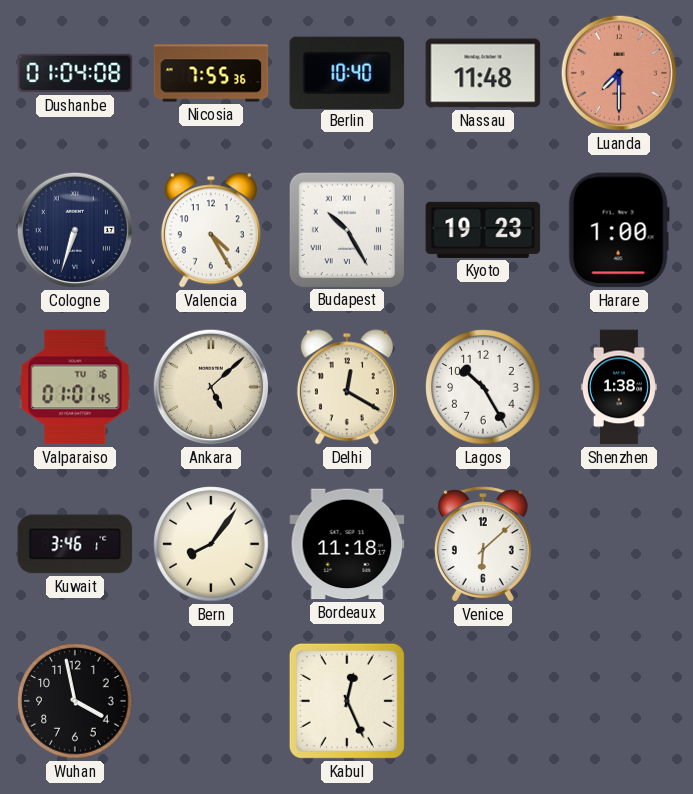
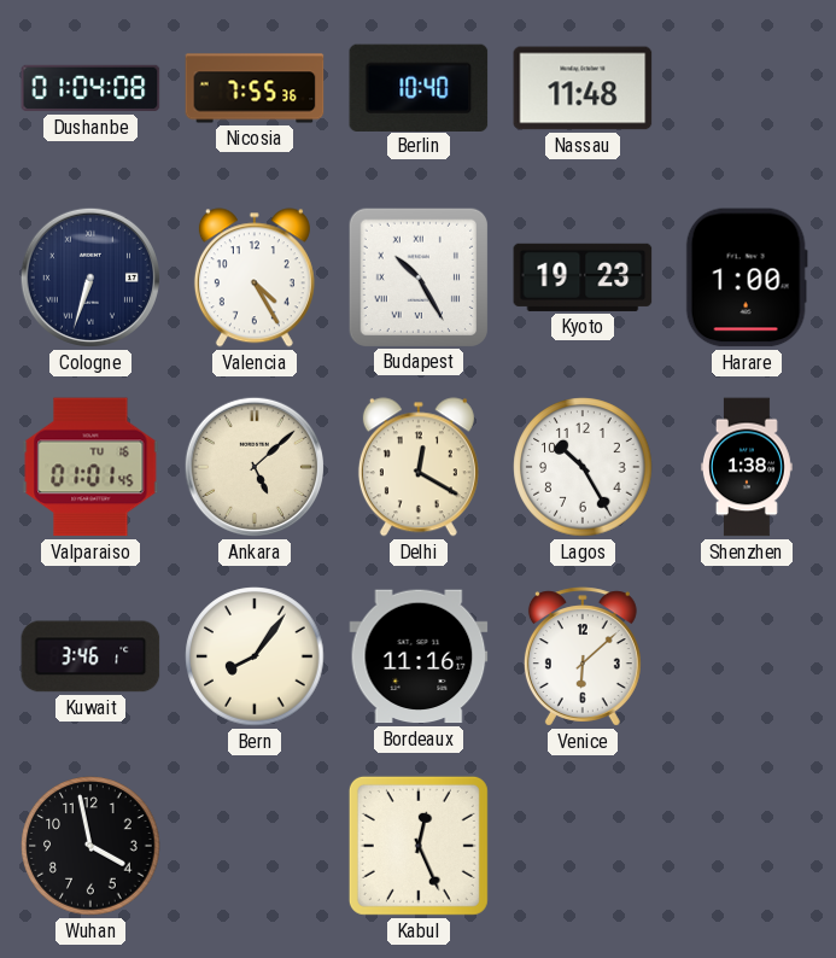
Luanda: 7:30 -> none (619, 73)
Bordeaux: 11:18 -> 11:16 (419, 656)
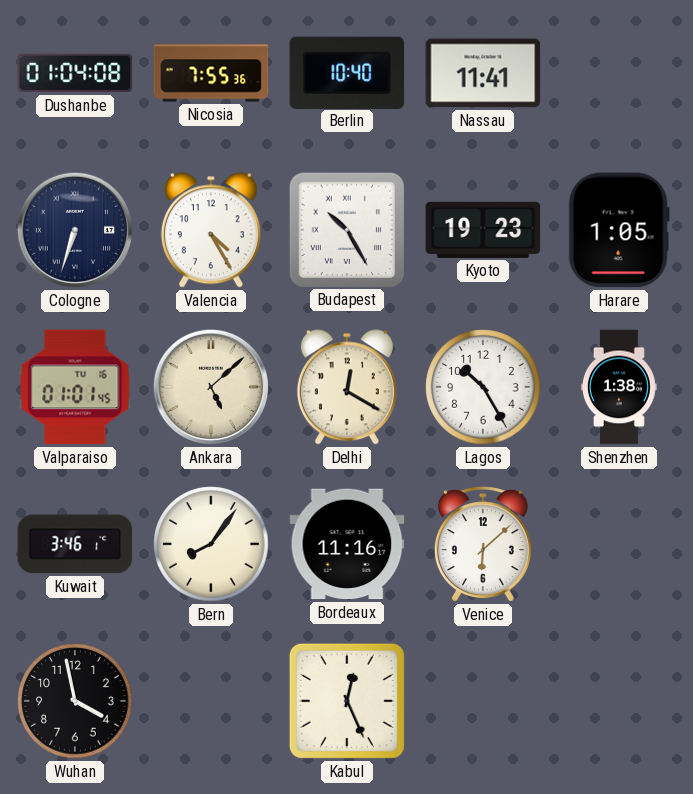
Nassau: 11:48 -> 11:41 (483, 73)
Harare: 1:00 -> 1:05 (619, 230)
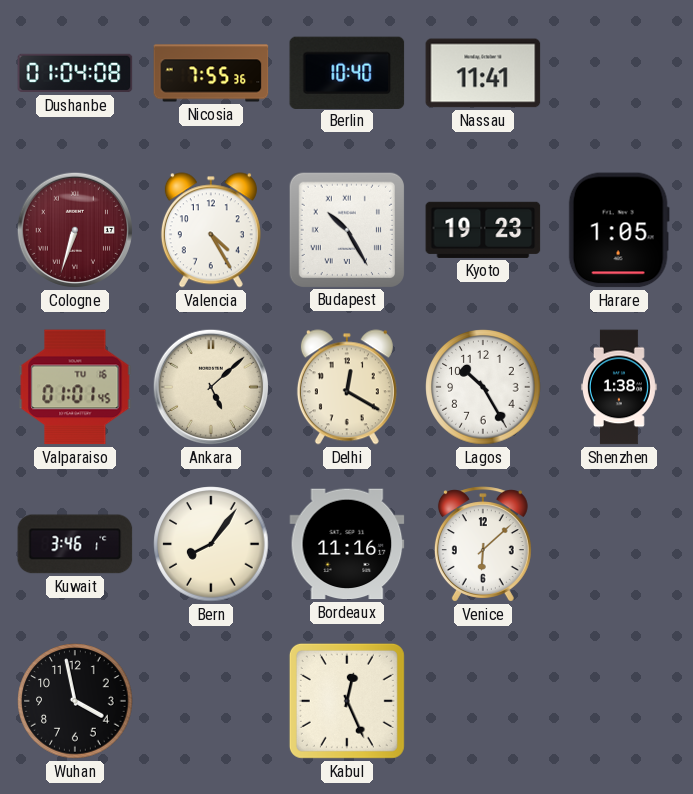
Cologne dial: navy -> burgundy (75, 230)
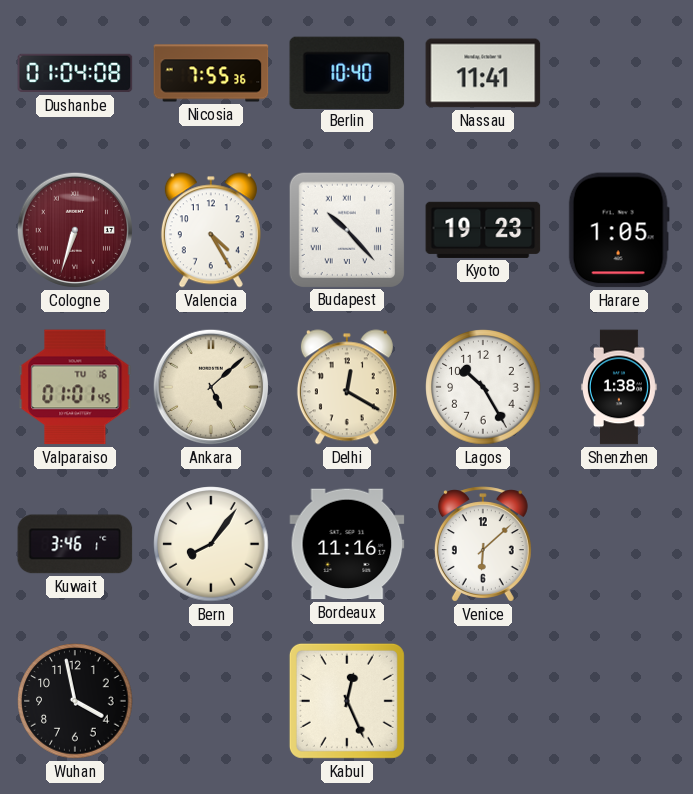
Budapest: 10:25 -> 10:23 (346, 229)
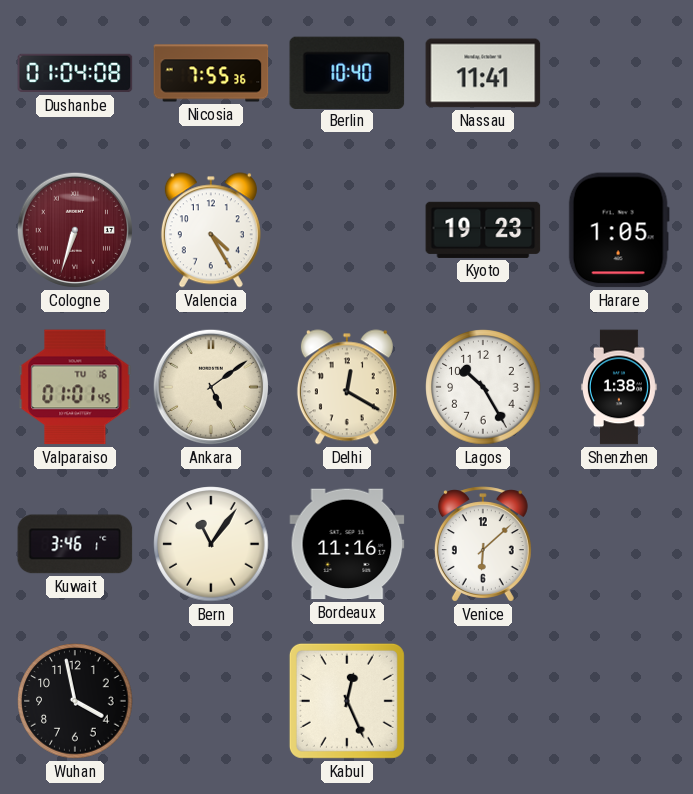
Budapest: 10:23 -> none (346, 229)
Ankara: 5:08 -> 5:09 (211, 387)
Bern: 8:06 -> 11:06 (211, 544)
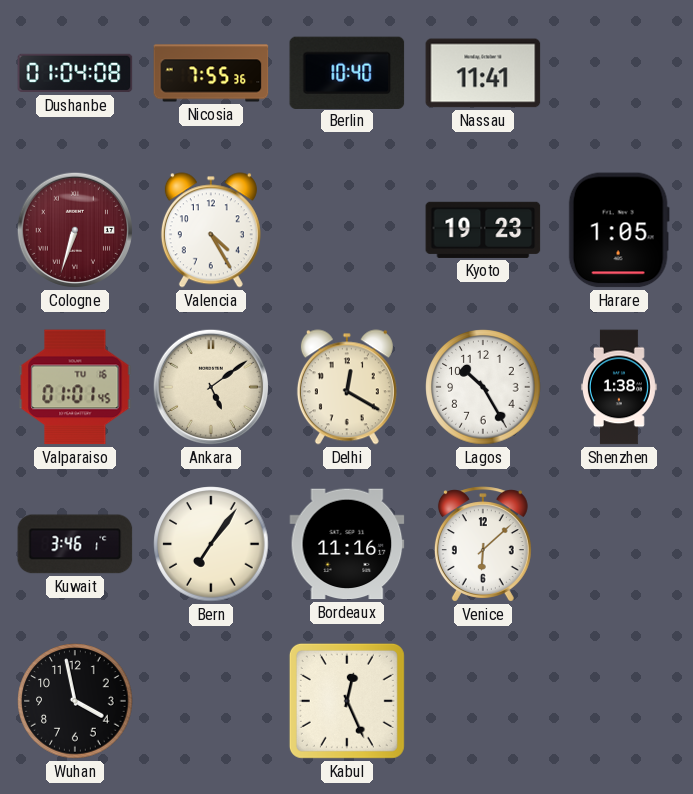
Bern: 11:06 -> 7:06 (211, 544)
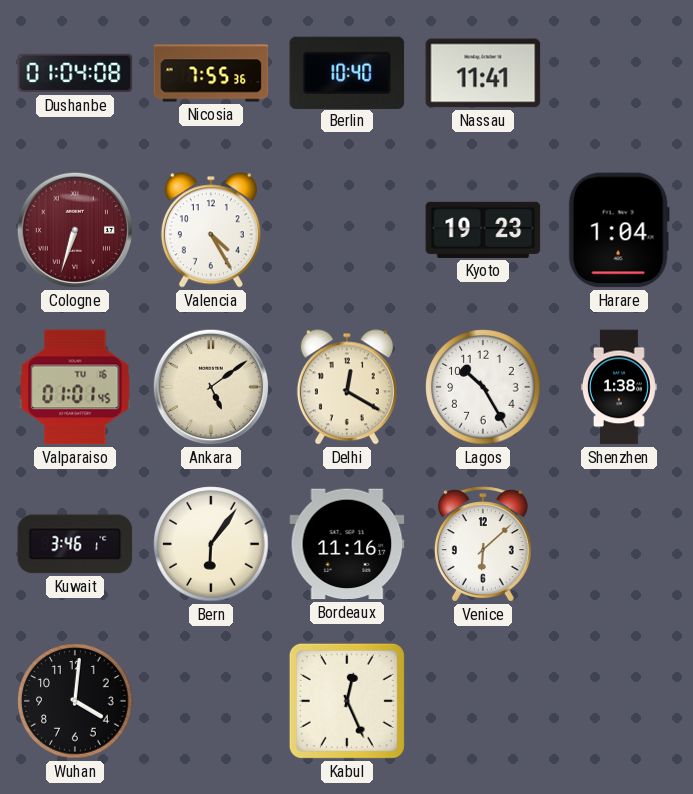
Harare: 1:05 -> 1:04 (619, 230)
Bern: 7:06 -> 6:06 (211, 544)
Wuhan: 3:58 -> 4:01 (75, 701)
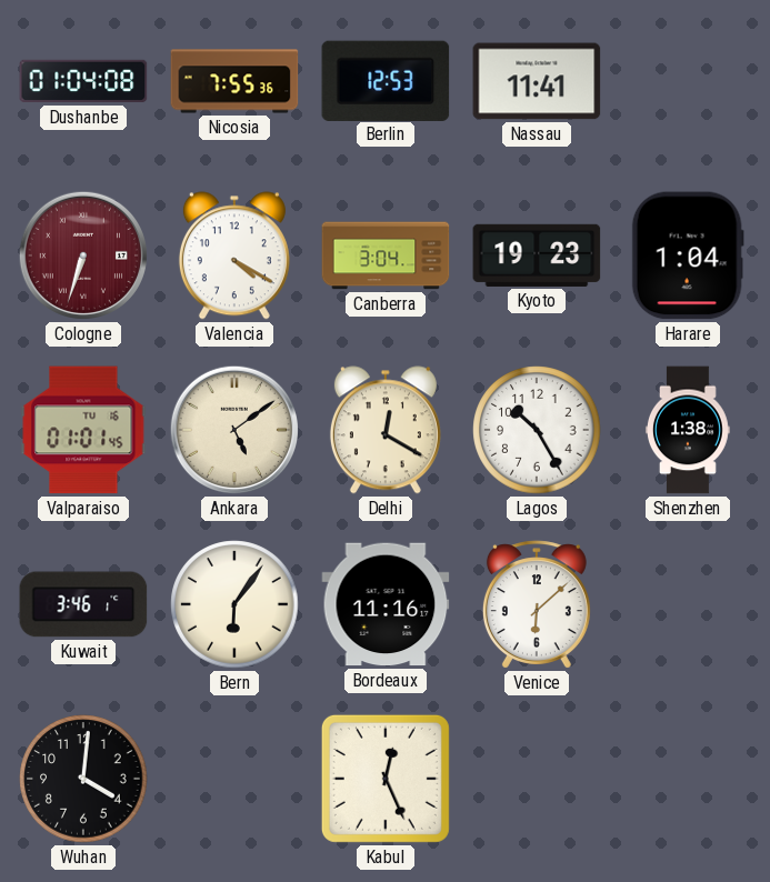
Berlin: 10:40 -> 12:53 (386, 80)
Valencia: 4:25 -> 4:20 (234, 255)
Canberra: none -> 3:04 (386, 255)
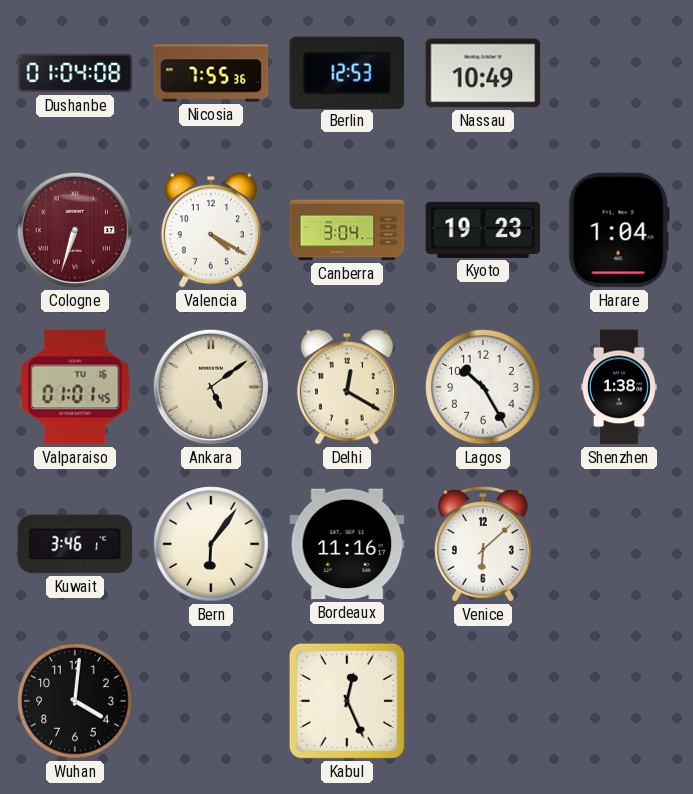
Nassau: 11:41 -> 10:49 (483, 73)
